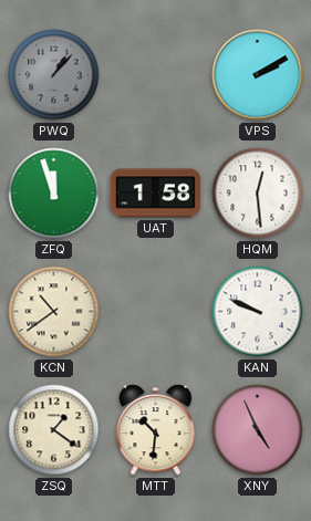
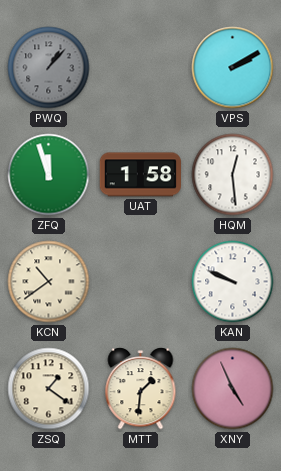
MTT: 10:31 -> 1:31 (141, 389)
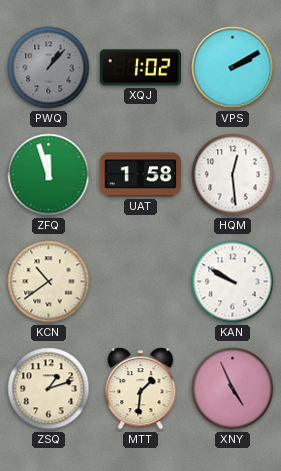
XQJ: none -> 1:02 (141, 68)
KAN: 9:49 -> 9:50 (233, 282)
ZSQ: 1:21 -> 1:12 (49, 389)
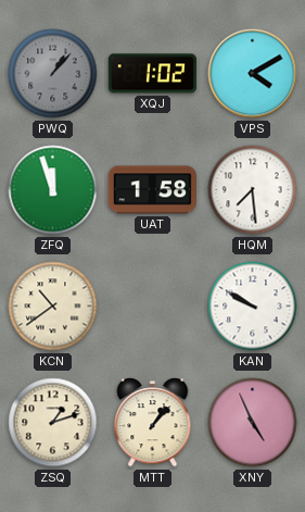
VPS: 2:10 -> 4:10 (253, 74)
HQM: 12:29 -> 7:29 (253, 190)
MTT: 1:31 -> 1:07 (153, 423)
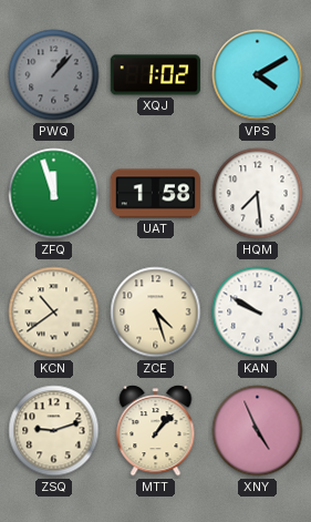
ZCE: none -> 4:27 (156, 313)
ZSQ: 1:12 -> 9:12 (54, 431)
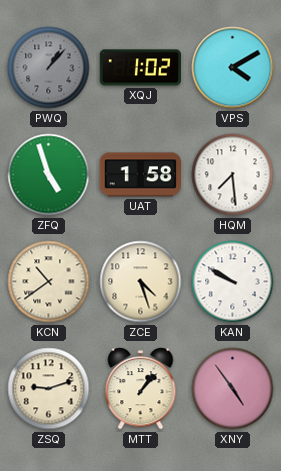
ZFQ: 11:57 -> 4:57 (49, 175)
XNY: 4:56 -> 4:54 (233, 389)
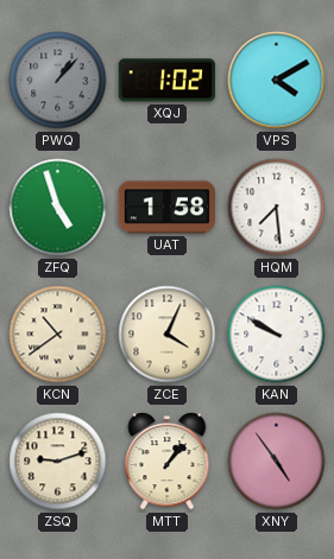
ZCE: 4:27 -> 4:04 (168, 335)
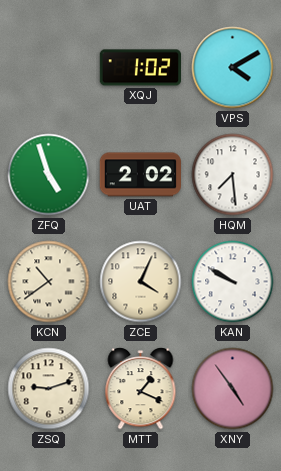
PWQ: 1:07 -> none (58, 81)
UAT: 1:58 -> 2:02 (140, 175)
MTT: 1:07 -> 1:19 (141, 389)
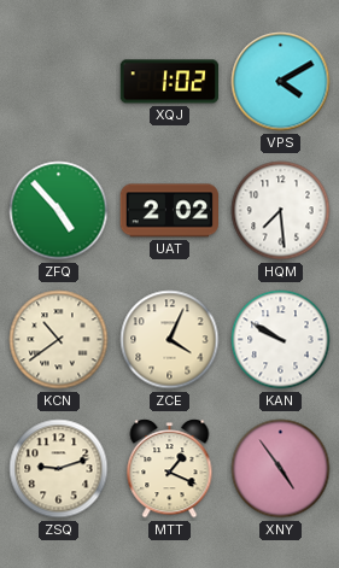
ZFQ: 4:57 -> 4:53 (59, 211)
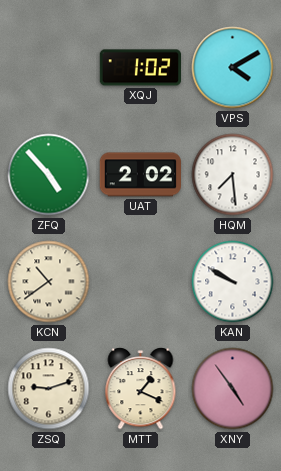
ZCE: 4:04 -> none (170, 340)
